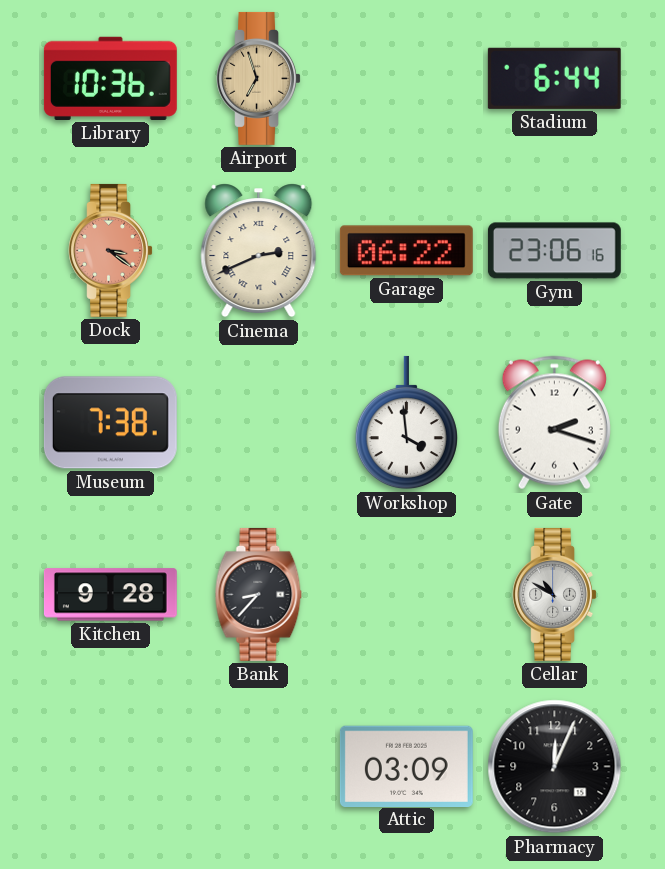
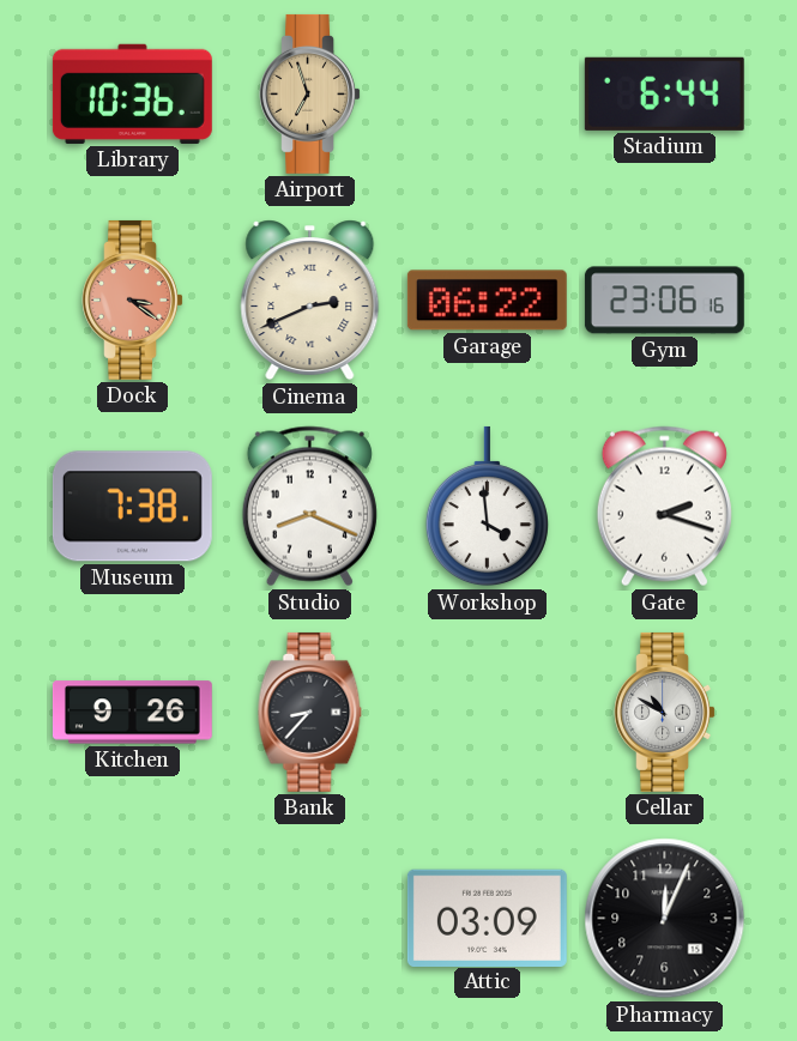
Studio: none -> 8:19 (309, 507)
Kitchen: 9:28 -> 9:26 (132, 713)
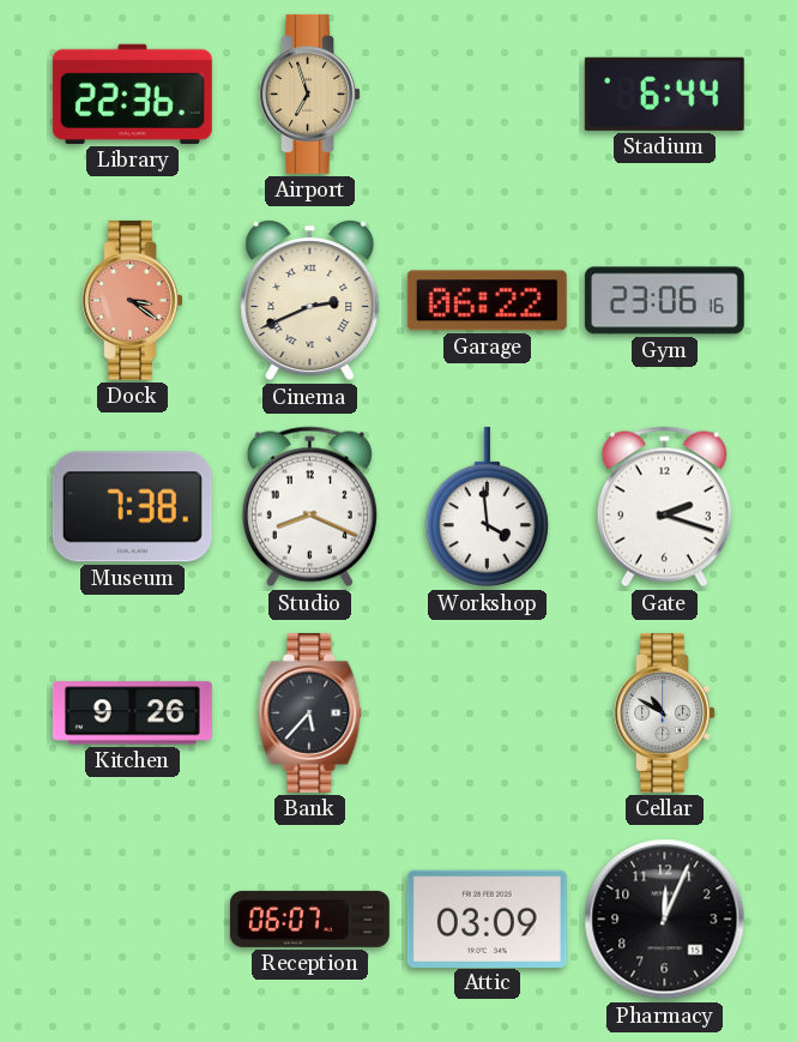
Library: 10:36 -> 22:36 (132, 94)
Bank: 8:37 -> 5:37 (310, 712)
Reception: none -> 06:07 (309, 918)
